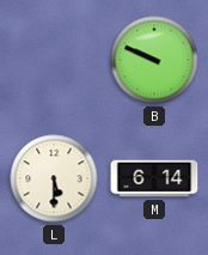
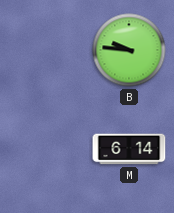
B: 9:49 -> 9:46 (129, 50)
L: 5:30 -> none (54, 178)
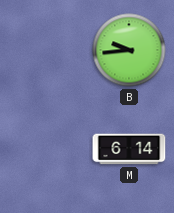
B: 9:46 -> 9:44 (129, 50)
